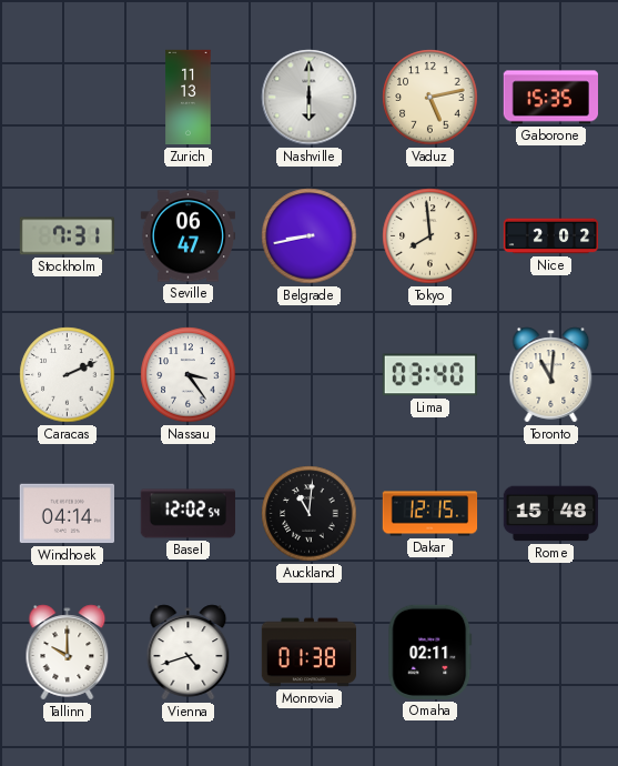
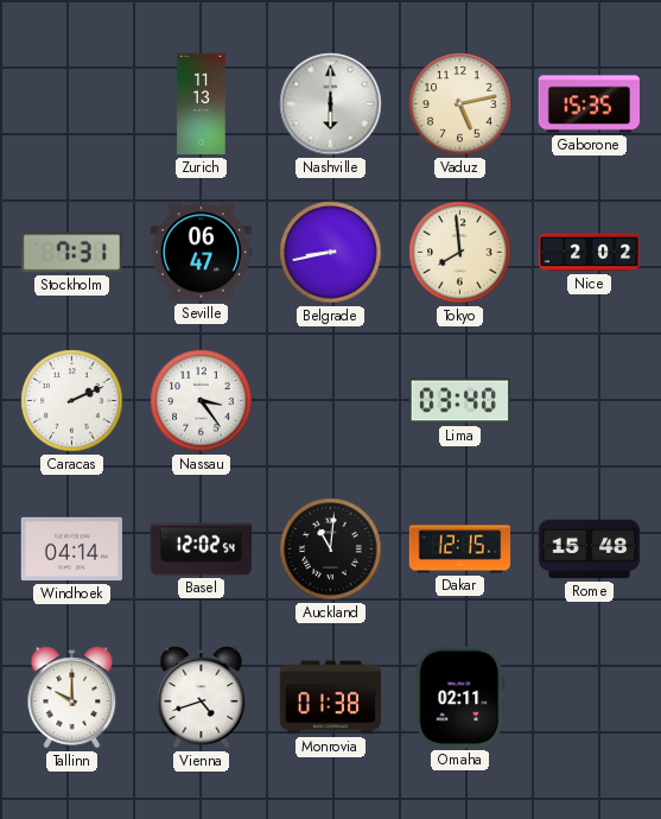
Toronto: 11:01 -> none (551, 375)
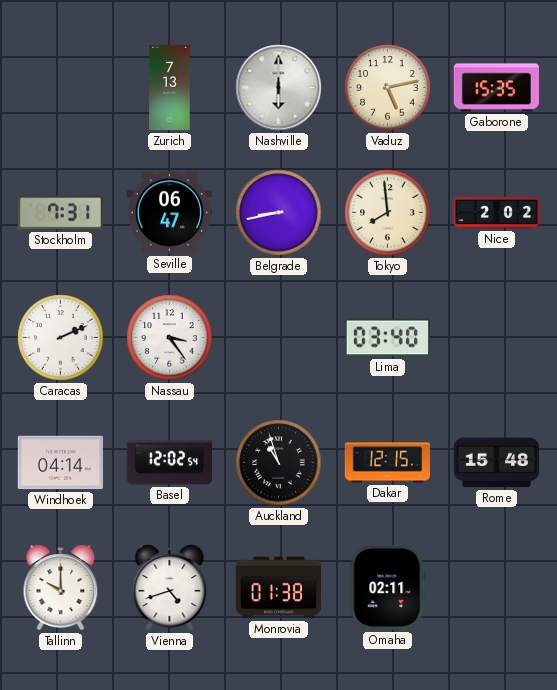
Zurich: 11:13 -> 7:13 (170, 88)
Auckland: 11:01 -> 10:57 (279, 463)
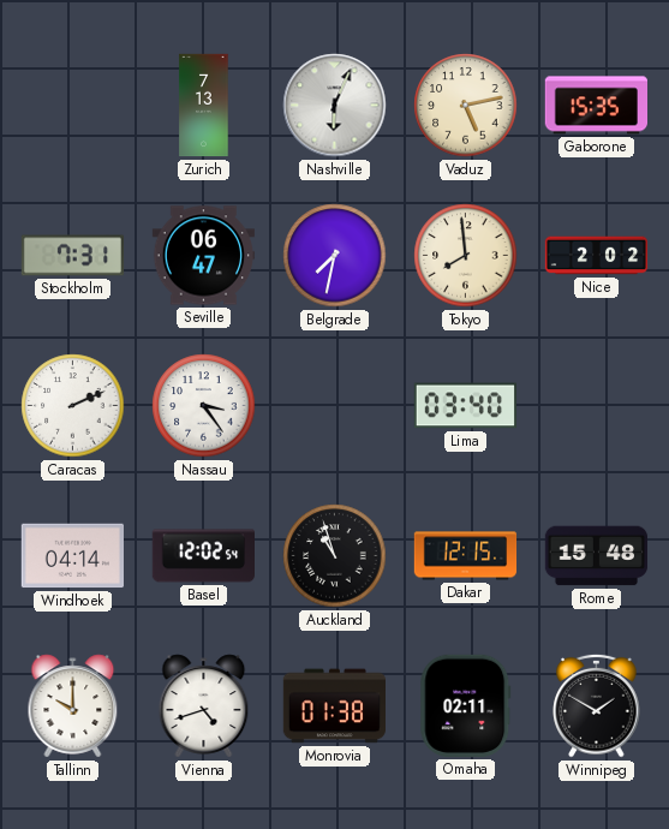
Nashville: 6:00 -> 6:04 (335, 106)
Belgrade: 8:43 -> 7:32 (335, 256)
Winnipeg: none -> 1:50 (597, 705)
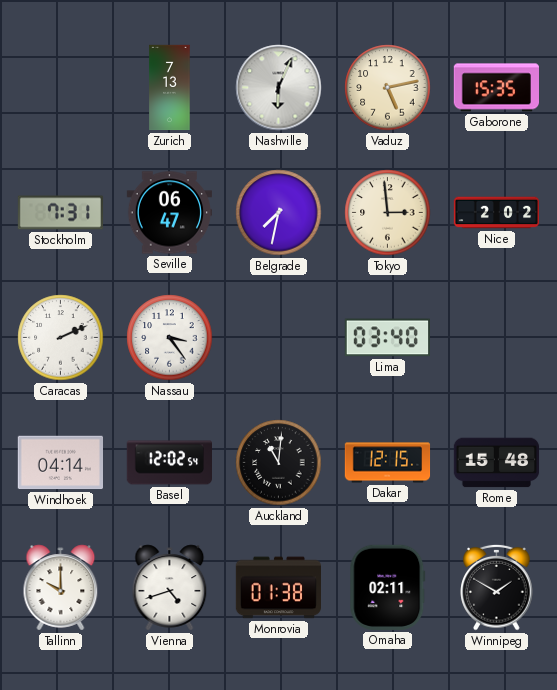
Tokyo: 7:59 -> 2:59 (388, 213)
Auckland: 10:57 -> 11:01 (279, 463)
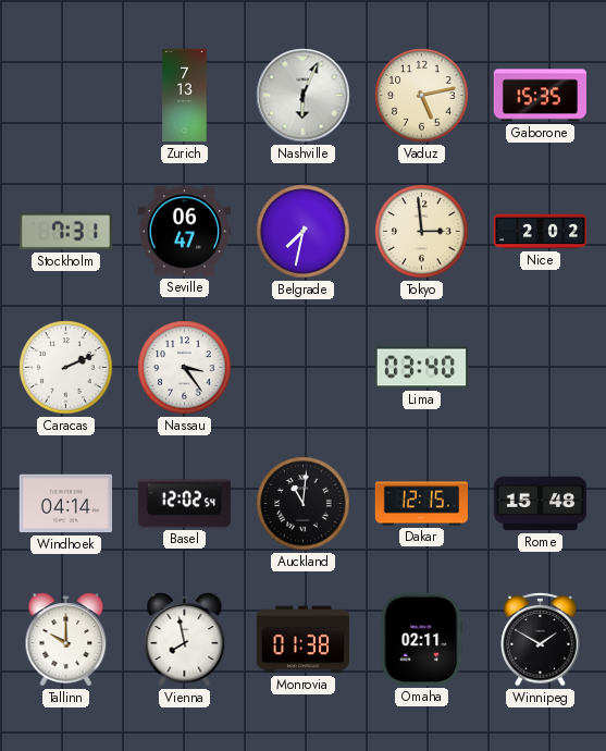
Vienna: 4:42 -> 7:58 (185, 640)
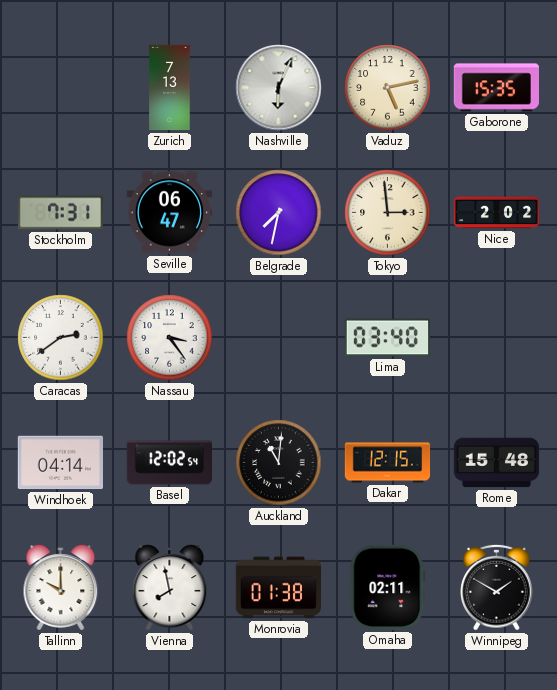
Caracas: 2:11 -> 2:39 (61, 338)
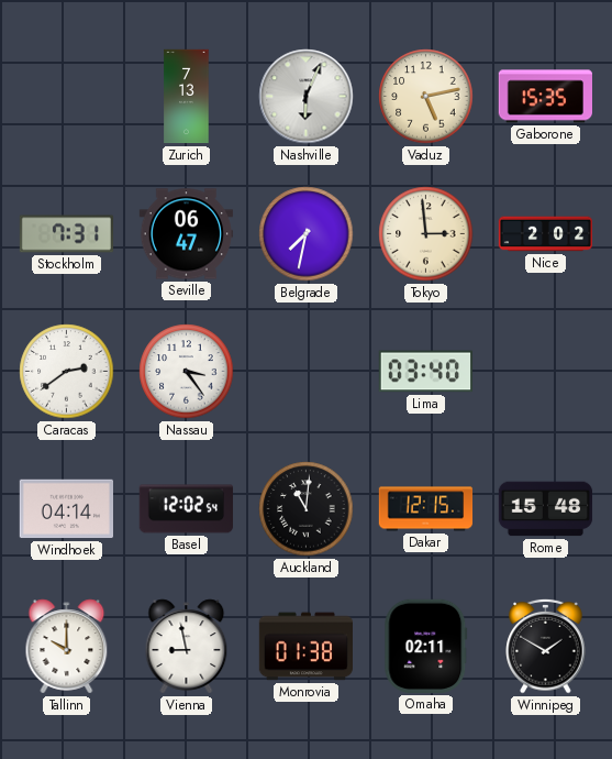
Vienna: 7:58 -> 8:58 (187, 647)
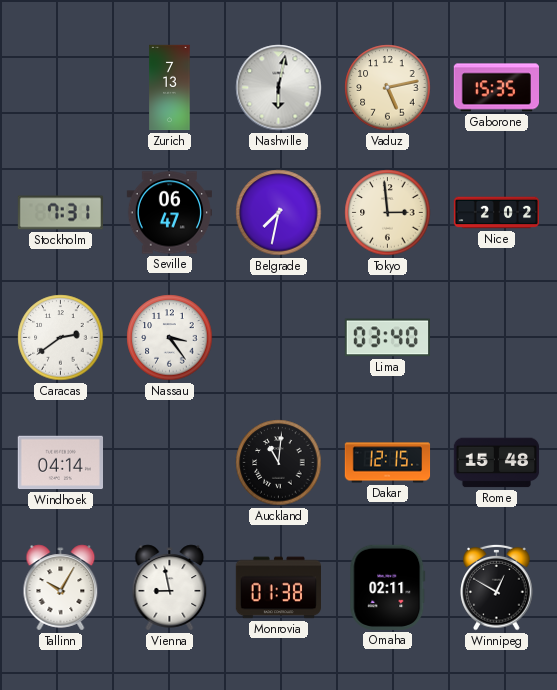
Nashville: 6:04 -> 6:02 (279, 88)
Basel: 12:02 -> none (186, 509)
Tallinn: 10:00 -> 10:05 (61, 588)
Winnipeg: 1:50 -> 12:50 (497, 587)
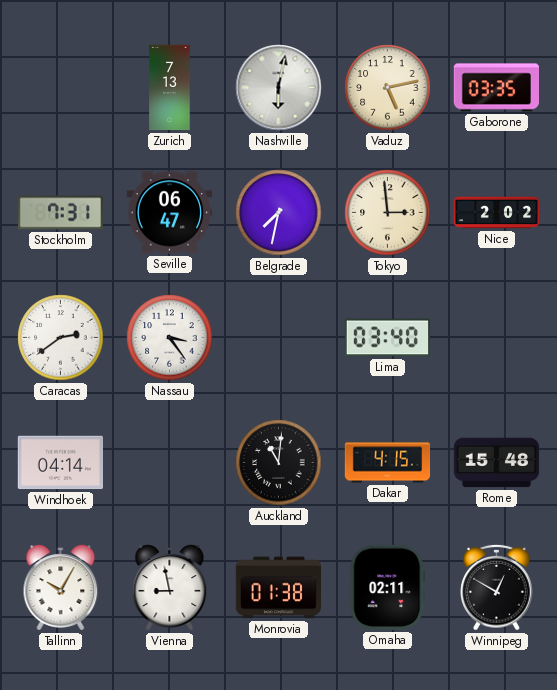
Gaborone: 15:35 -> 03:35 (496, 88)
Dakar: 12:15 -> 4:15 (388, 463)
